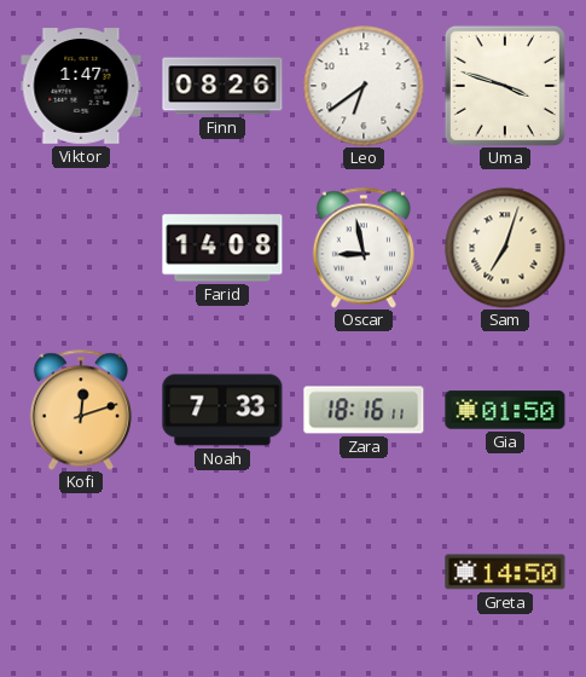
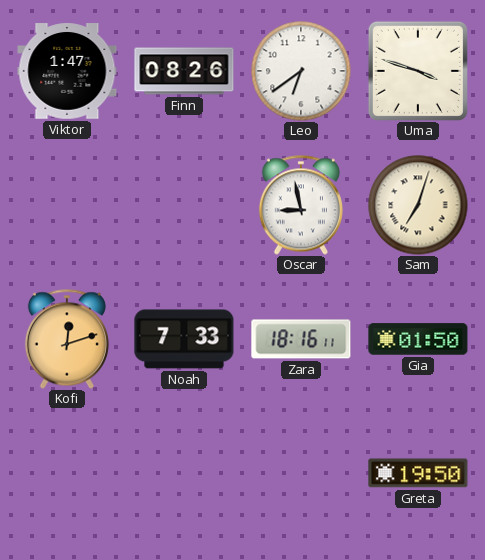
Farid: 14:08 -> none (222, 248)
Greta: 14:50 -> 19:50 (418, 473)
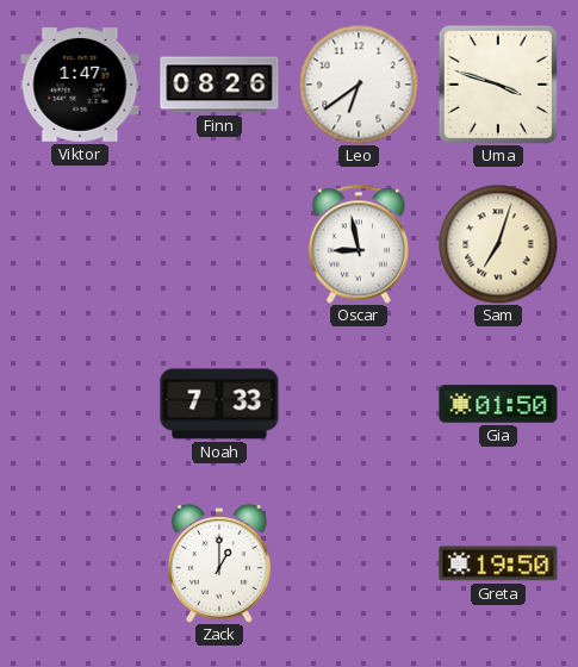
Kofi: 12:12 -> none (67, 339)
Zara: 18:16 -> none (301, 339)
Zack: none -> 1:00 (219, 563)
